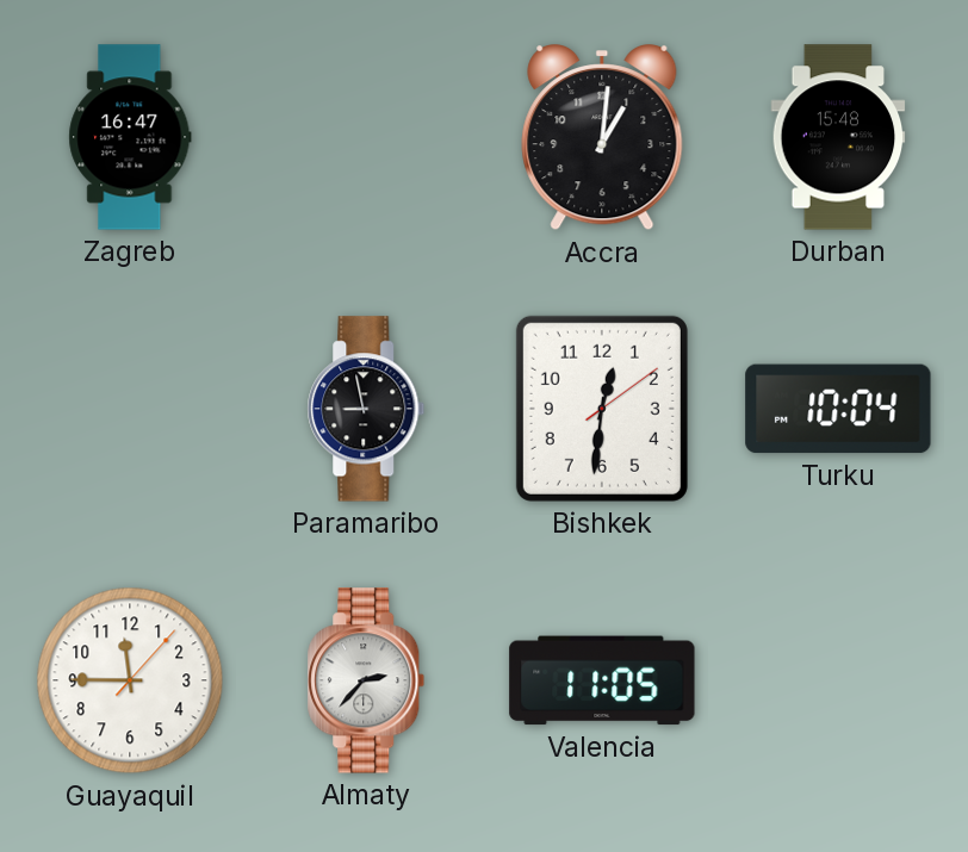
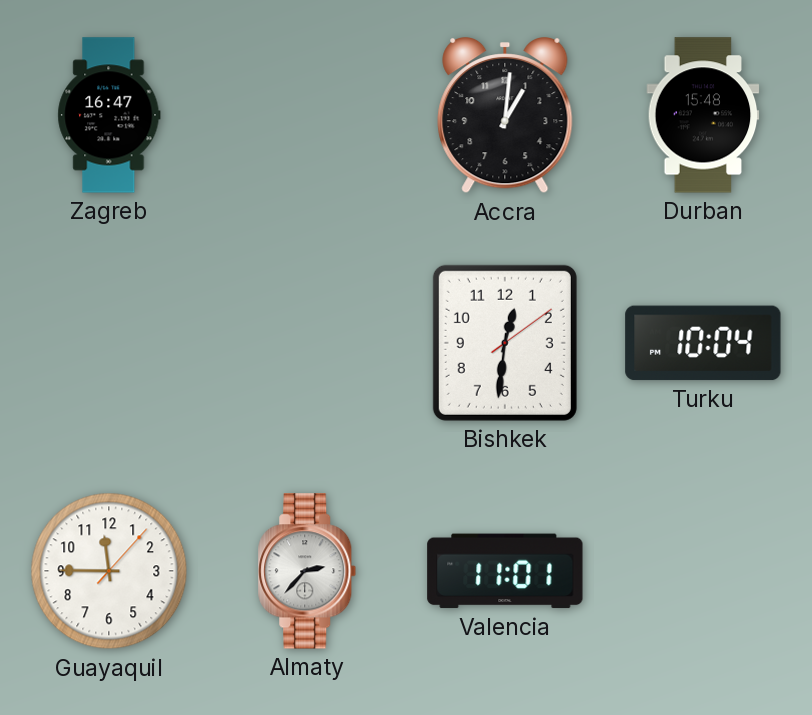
Paramaribo: 8:58 -> none (366, 409)
Valencia: 11:05 -> 11:01 (505, 571)
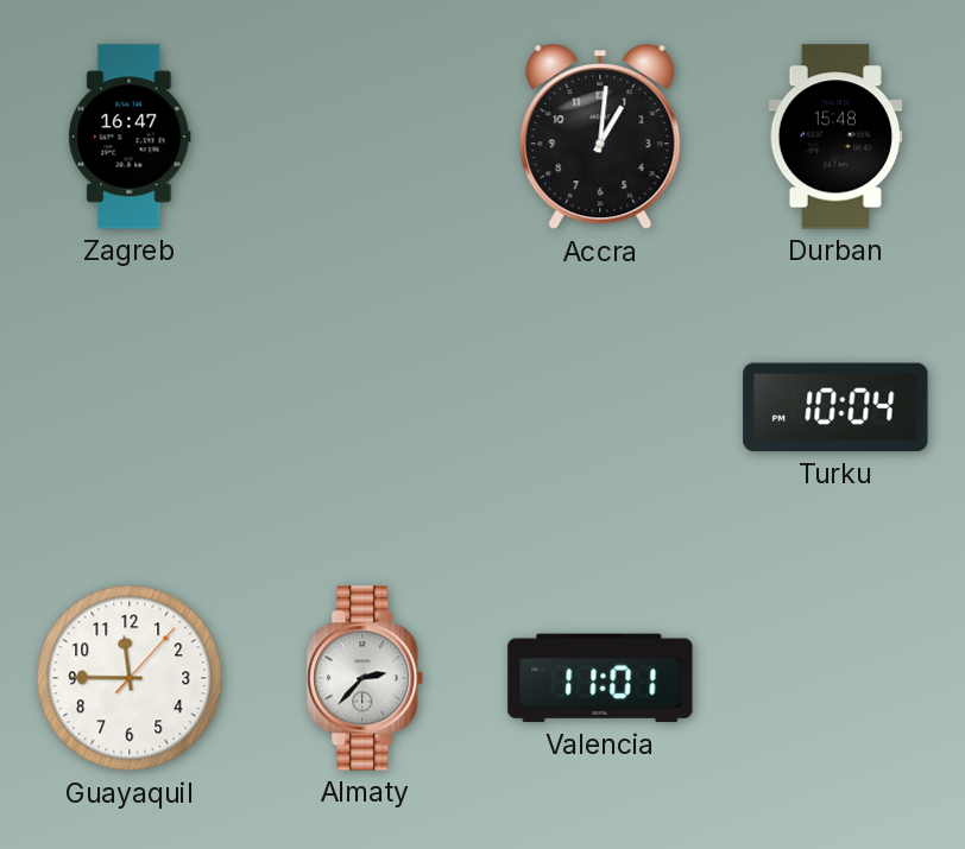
Bishkek: 12:31 -> none (505, 343)
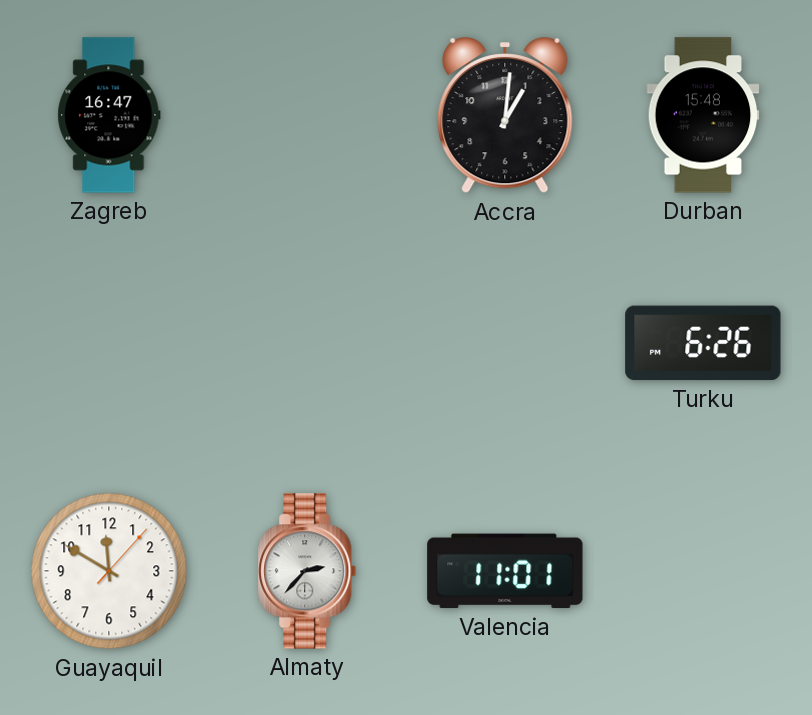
Turku: 10:04 -> 6:26 (703, 343)
Guayaquil: 11:45 -> 11:50 (109, 571)
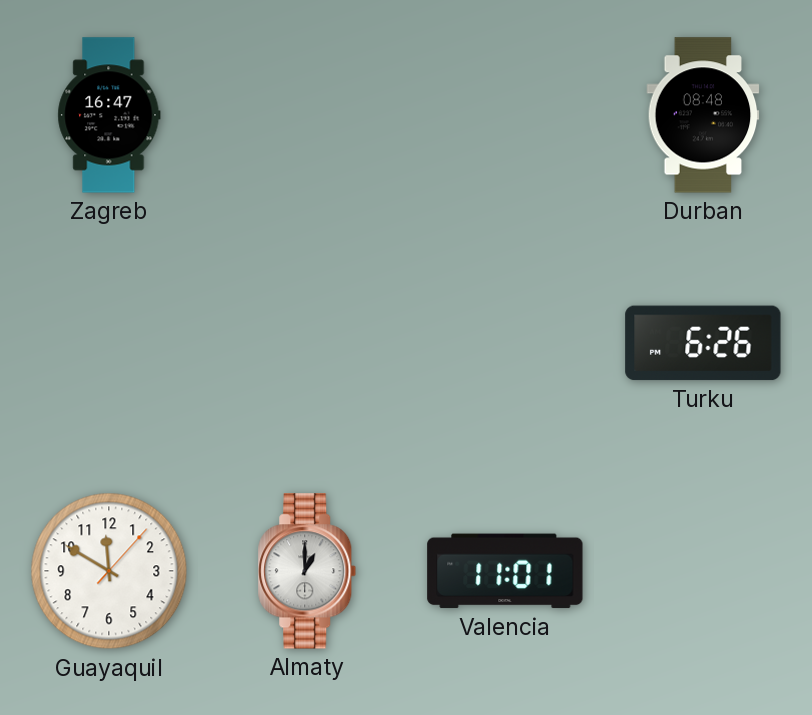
Accra: 1:01 -> none (505, 116)
Durban: 15:48 -> 08:48 (703, 115)
Almaty: 2:37 -> 1:00 (307, 571)
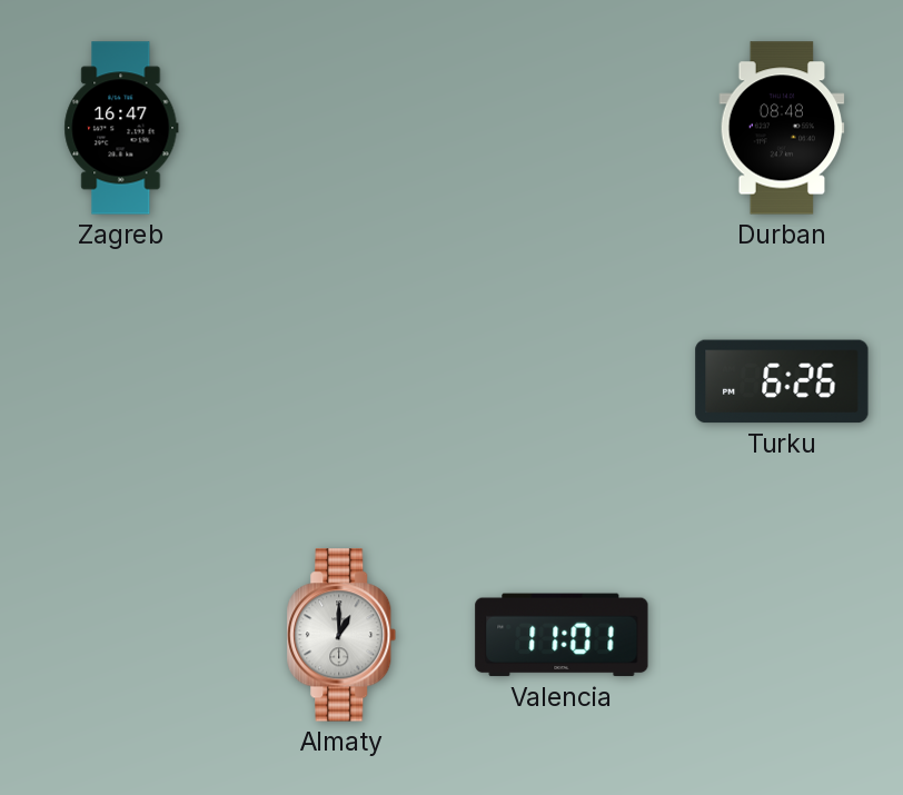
Guayaquil: 11:50 -> none (109, 571)
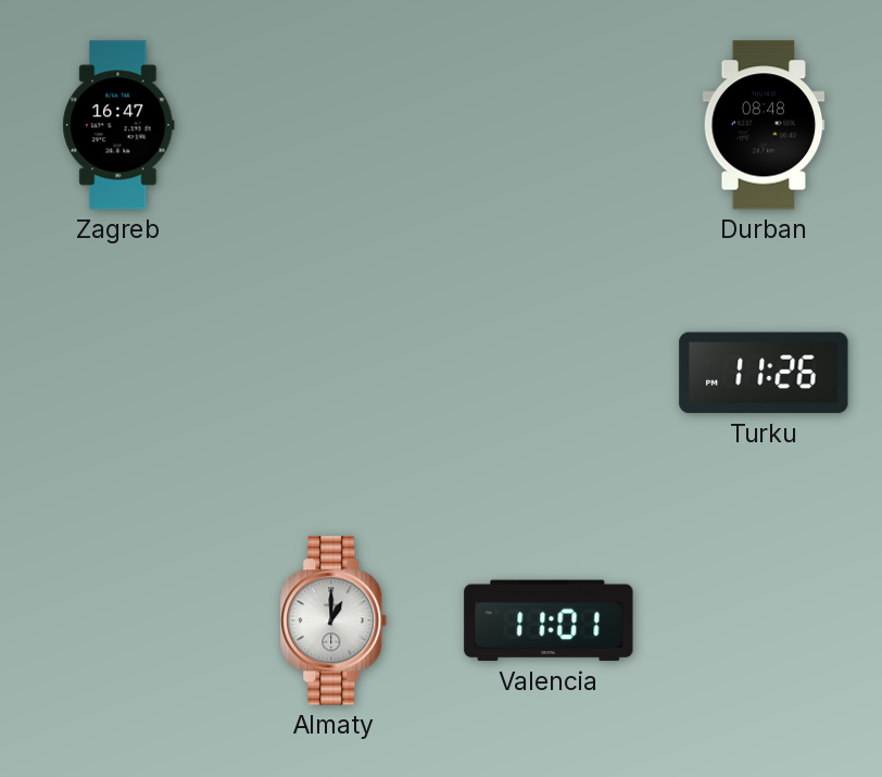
Turku: 6:26 -> 11:26 (764, 373)
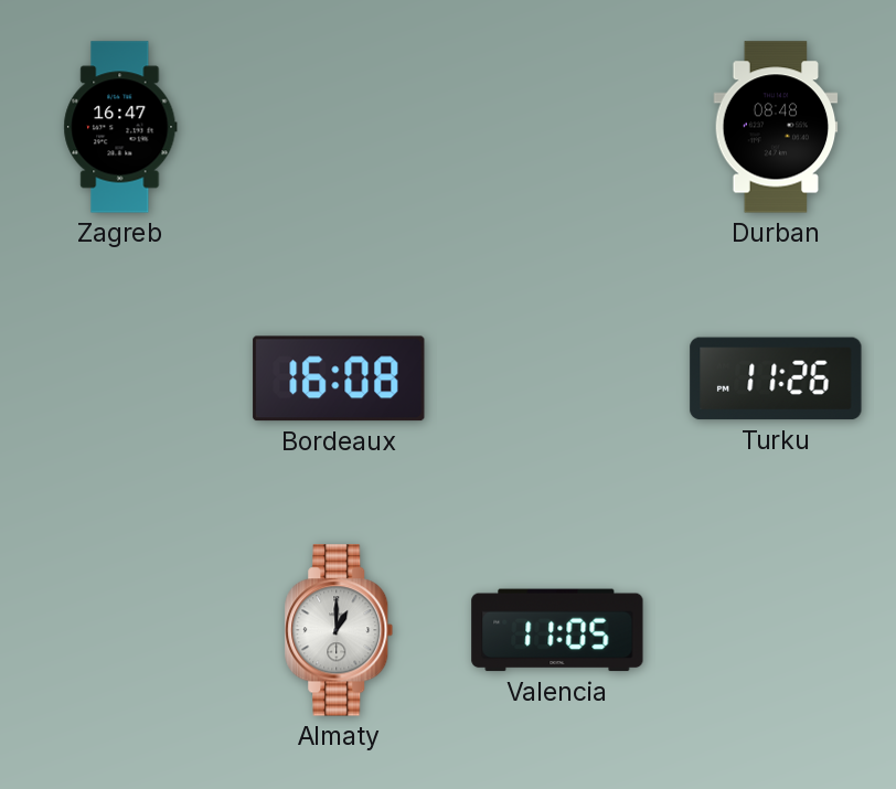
Bordeaux: none -> 16:08 (339, 378)
Valencia: 11:01 -> 11:05 (557, 630)
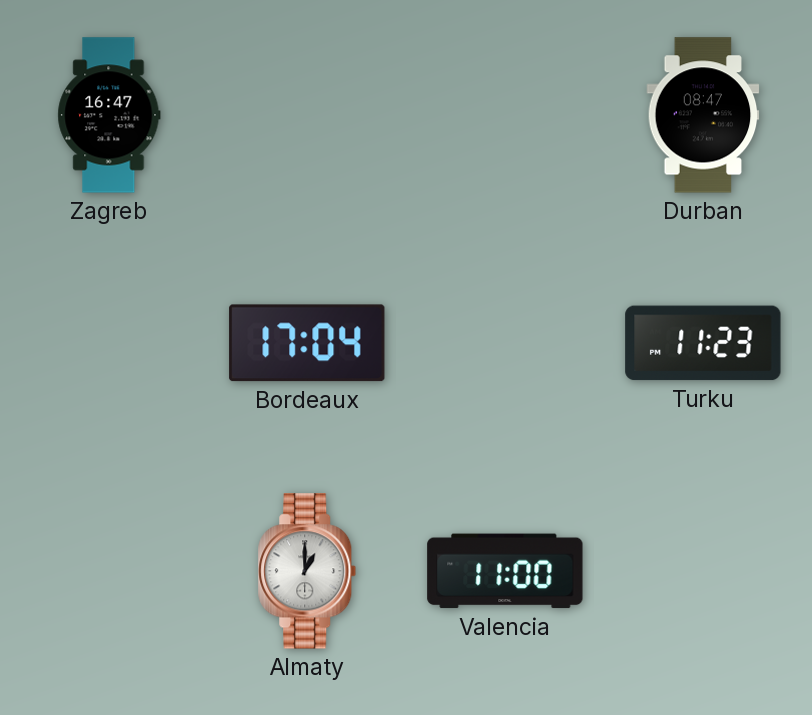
Durban: 08:48 -> 08:47 (703, 115)
Bordeaux: 16:08 -> 17:04 (307, 343)
Turku: 11:26 -> 11:23 (703, 343)
Valencia: 11:05 -> 11:00 (505, 571)
